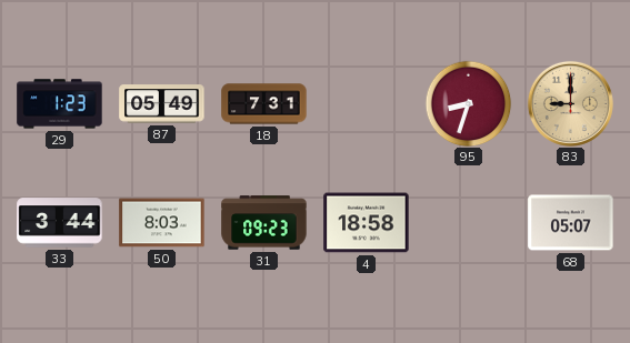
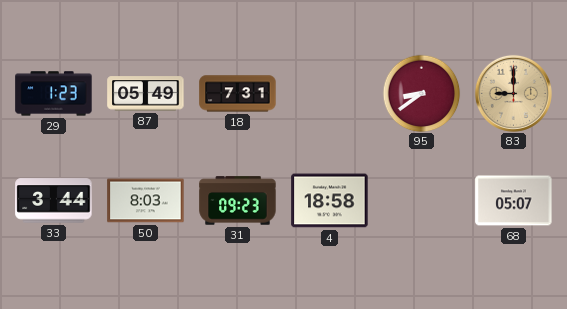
95: 8:33 -> 8:39 (421, 93)
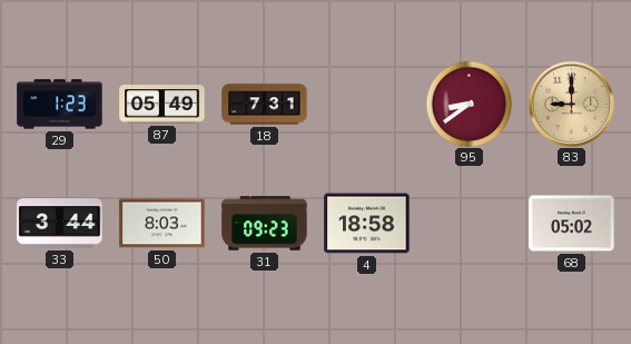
68: 05:07 -> 05:02 (572, 224)
